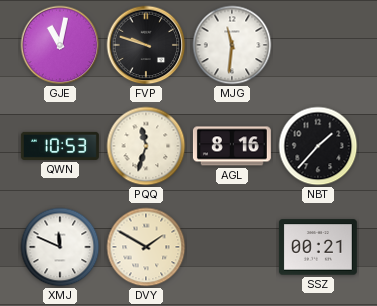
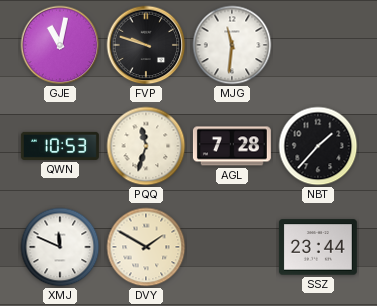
AGL: 8:16 -> 7:28 (232, 146)
SSZ: 00:21 -> 23:44 (318, 247)
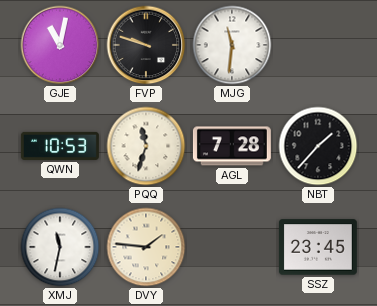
XMJ: 11:49 -> 11:32 (60, 247)
DVY: 1:50 -> 1:46 (146, 247)
SSZ: 23:44 -> 23:45 (318, 247)
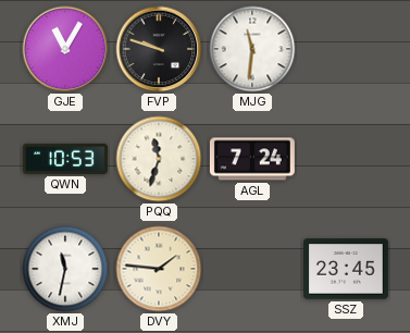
GJE: 11:02 -> 11:05 (65, 49)
AGL: 7:28 -> 7:24 (252, 159)
NBT: 1:37 -> none (318, 146)
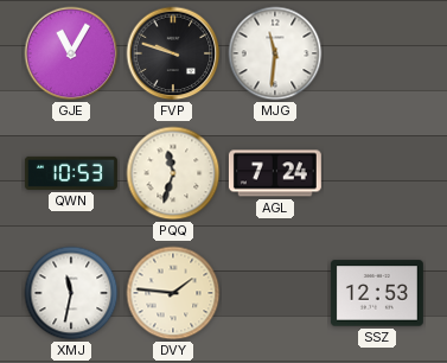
SSZ: 23:45 -> 12:53 (377, 293)
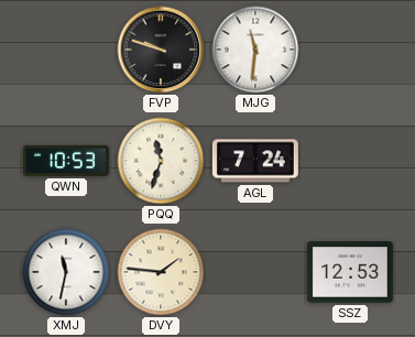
GJE: 11:05 -> none (71, 53)
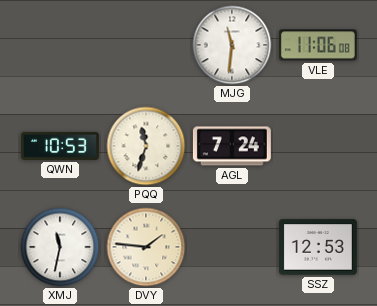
FVP: 9:48 -> none (161, 50)
VLE: none -> 11:06 (318, 45)
